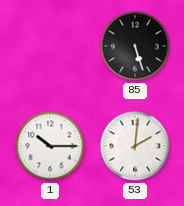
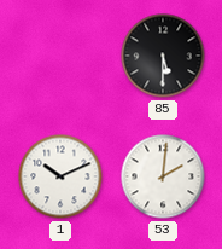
85: 5:27 -> 5:30 (163, 56)
1: 10:15 -> 10:11 (60, 176)
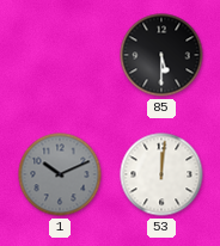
1 dial: white -> grey (60, 174)
53: 2:01 -> 12:01 (161, 174)
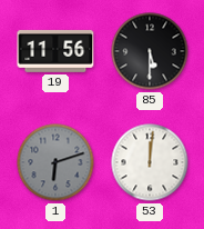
19: none -> 11:56 (55, 51)
1: 10:11 -> 6:12 (55, 162)
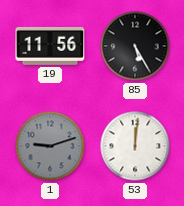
85: 5:30 -> 5:25 (135, 46)
1: 6:12 -> 9:12 (50, 146)
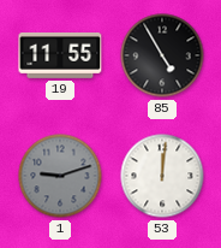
19: 11:56 -> 11:55 (60, 55)
85: 5:25 -> 4:55 (162, 55)
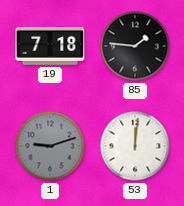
19: 11:55 -> 7:18 (50, 46)
85: 4:55 -> 1:46 (135, 46)
